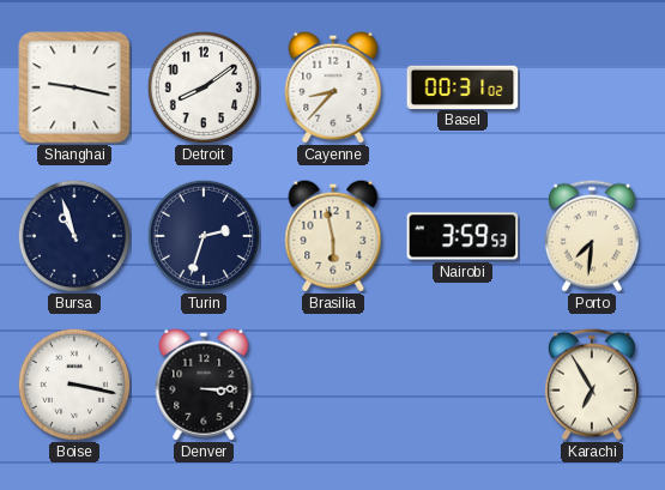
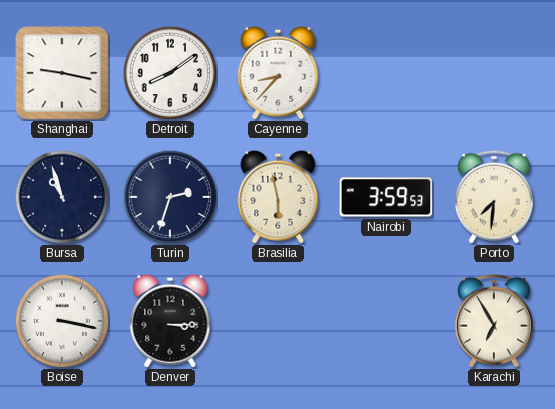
Basel: 00:31 -> none (463, 86)
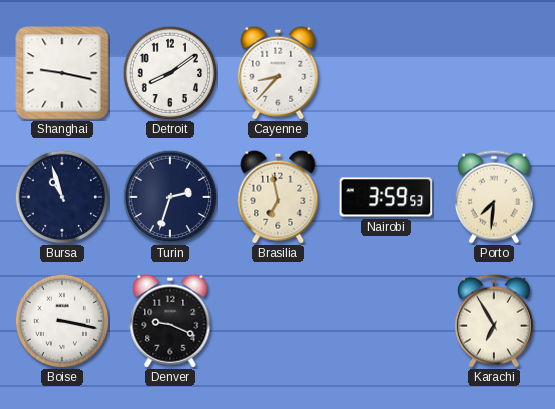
Brasilia: 5:58 -> 6:58 (278, 197)
Denver: 3:15 -> 9:19 (170, 321)
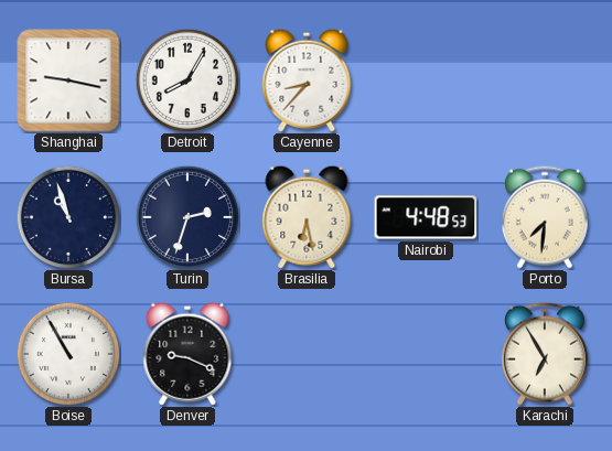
Detroit: 8:09 -> 8:05 (187, 80)
Brasilia: 6:58 -> 6:28 (307, 217)
Nairobi: 3:59 -> 4:48 (426, 217)
Boise: 3:17 -> 10:55 (68, 354)
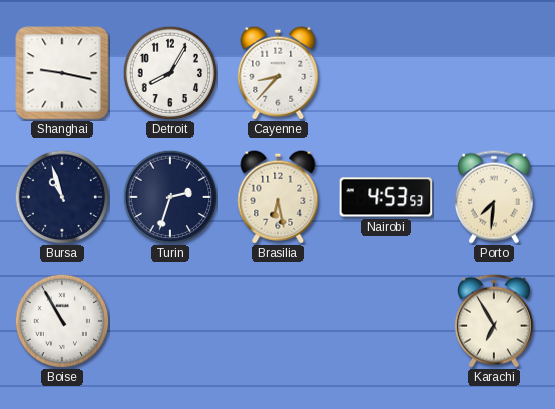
Nairobi: 4:48 -> 4:53 (386, 197)
Denver: 9:19 -> none (187, 354)
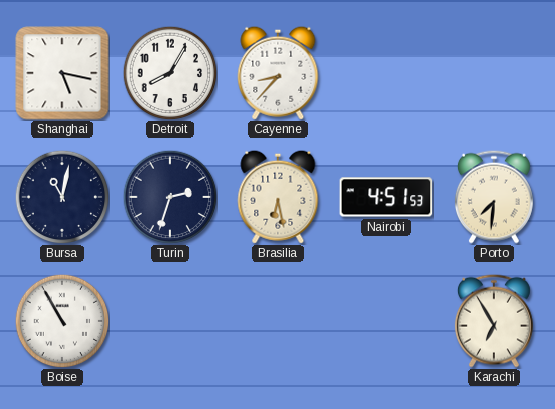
Shanghai: 9:17 -> 5:17 (62, 73)
Bursa: 10:57 -> 11:02 (62, 197)
Nairobi: 4:53 -> 4:51 (386, 197)
